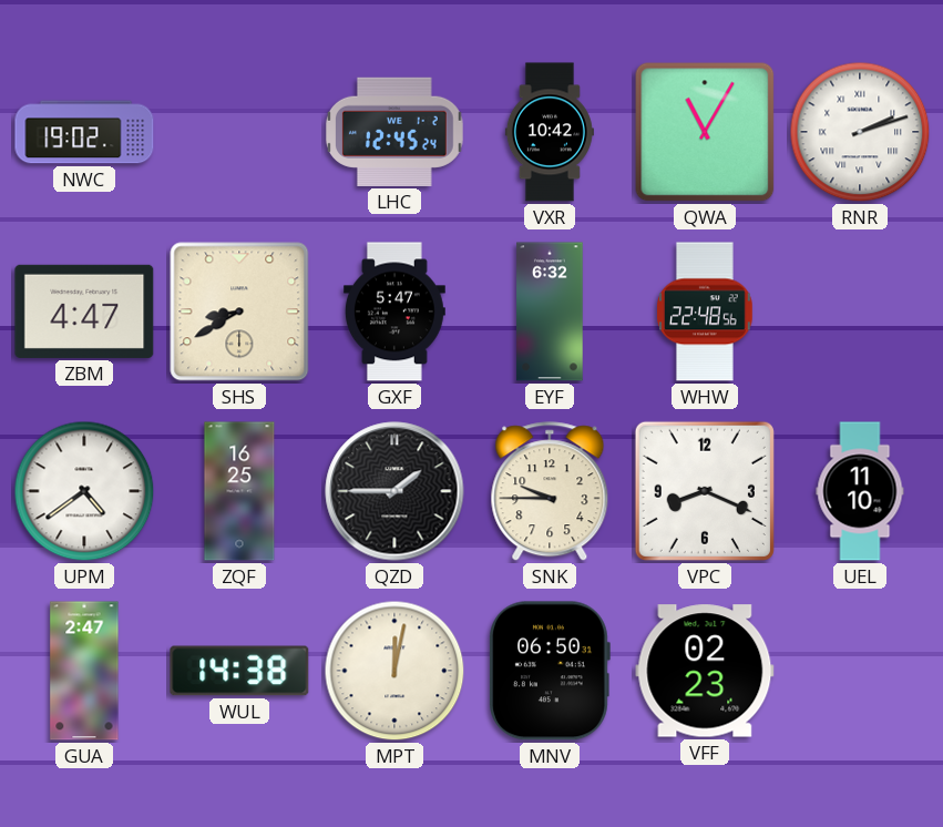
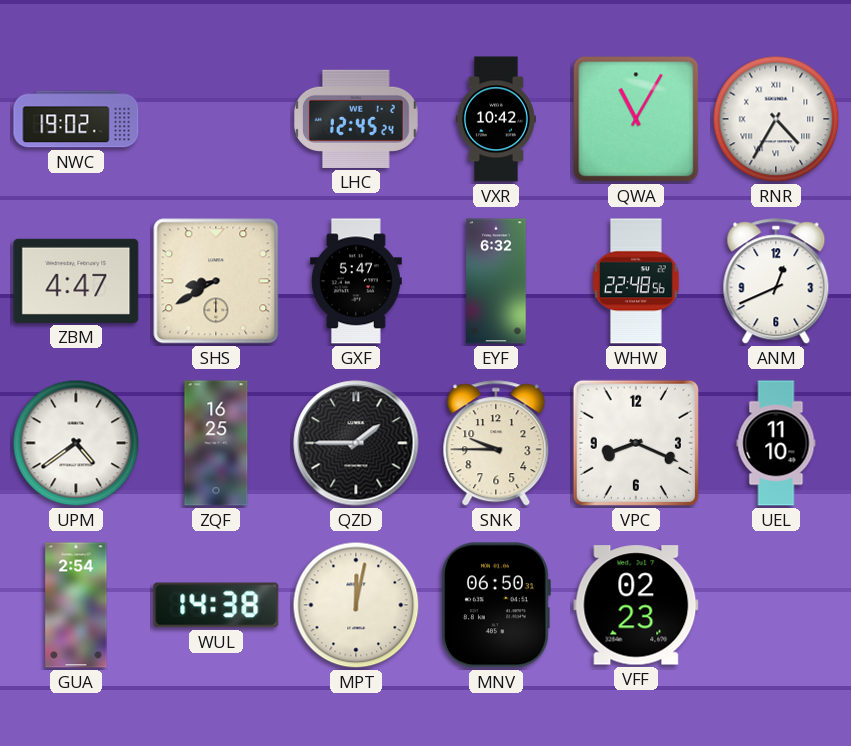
RNR: 2:12 -> 4:35 (776, 119)
ANM: none -> 12:41 (776, 282)
GUA: 2:47 -> 2:54 (76, 605)
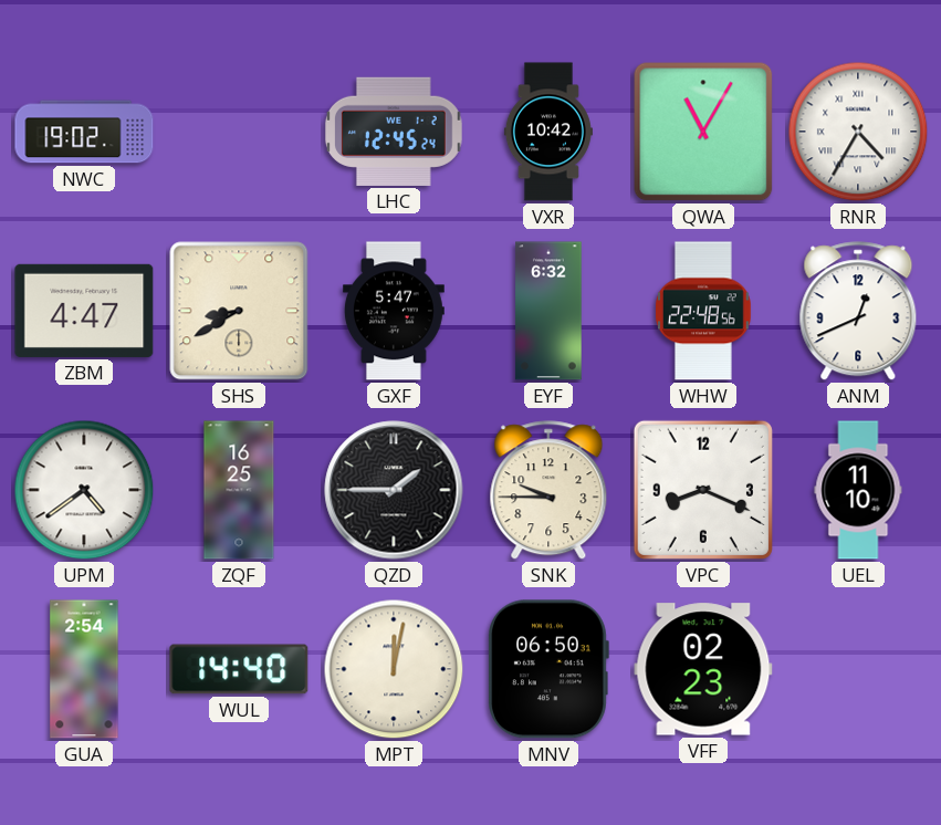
WUL: 14:38 -> 14:40 (239, 669)
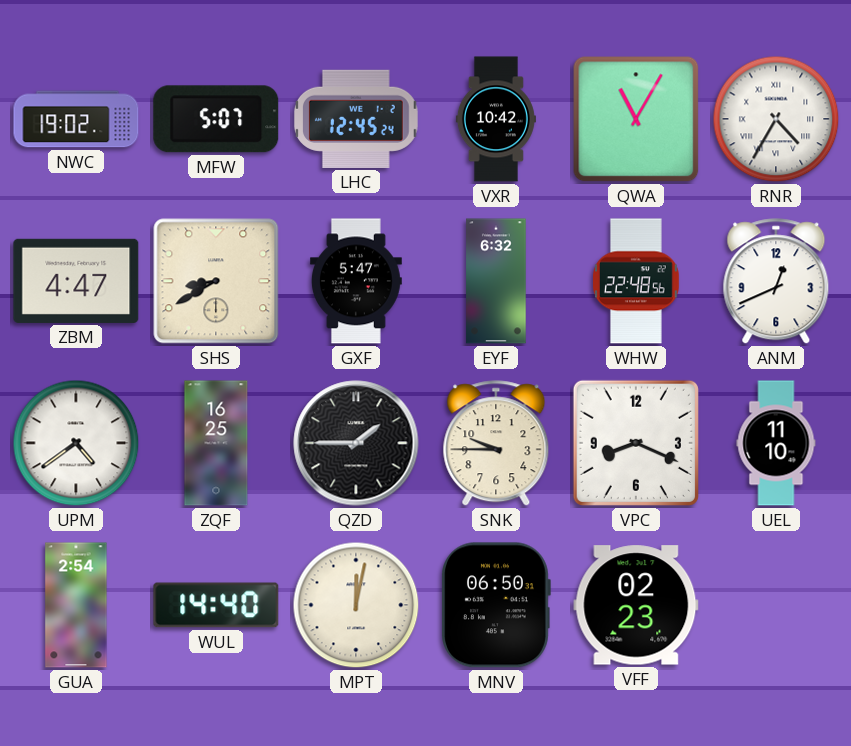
MFW: none -> 5:07 (216, 119)
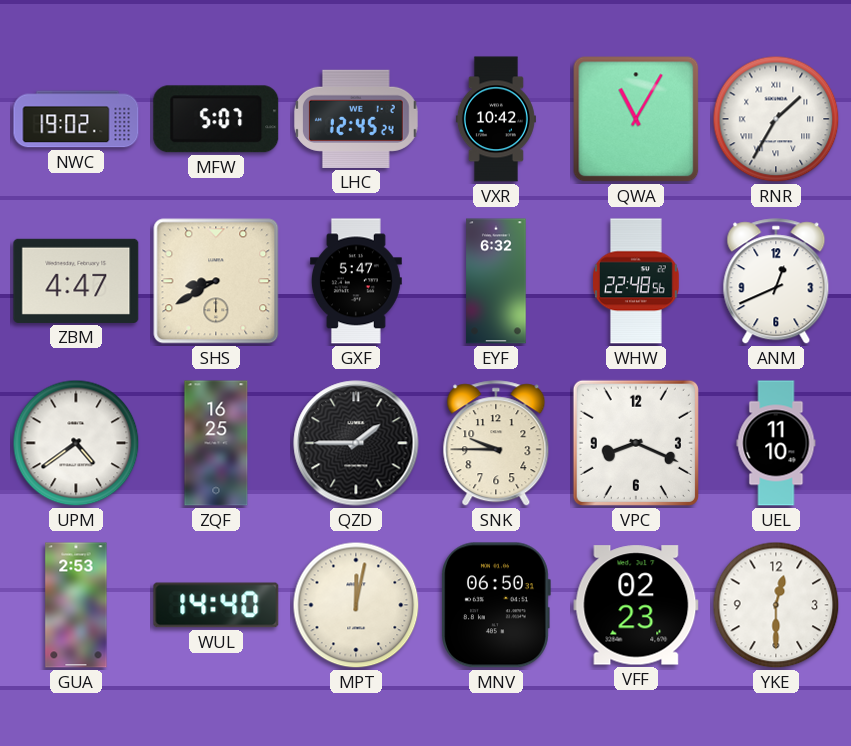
RNR: 4:35 -> 1:35 (776, 119)
GUA: 2:54 -> 2:53 (76, 605)
YKE: none -> 12:30 (776, 605)
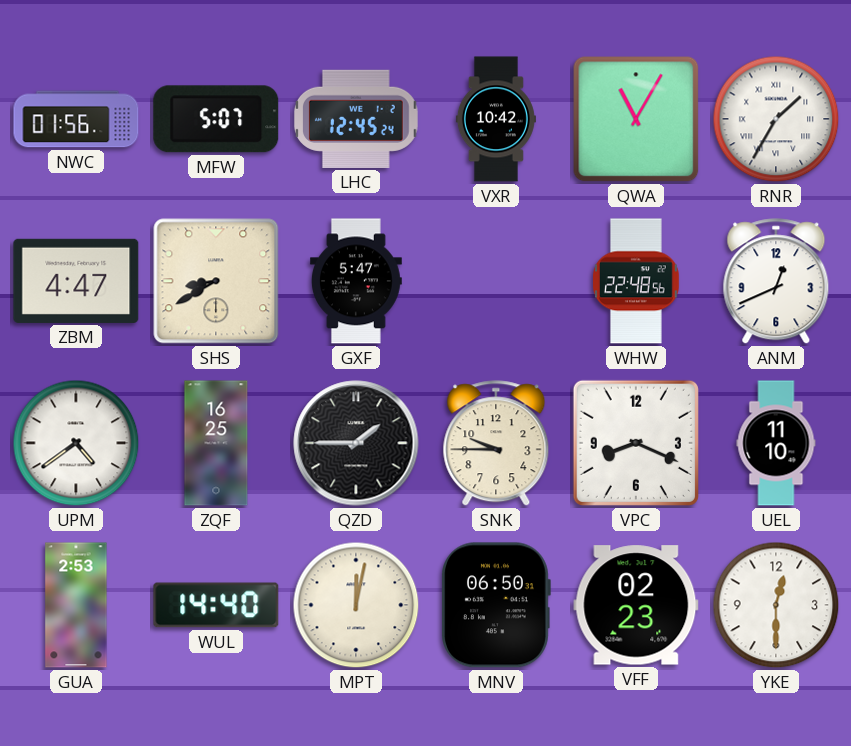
NWC: 19:02 -> 01:56 (76, 119)
EYF: 6:32 -> none (496, 281)
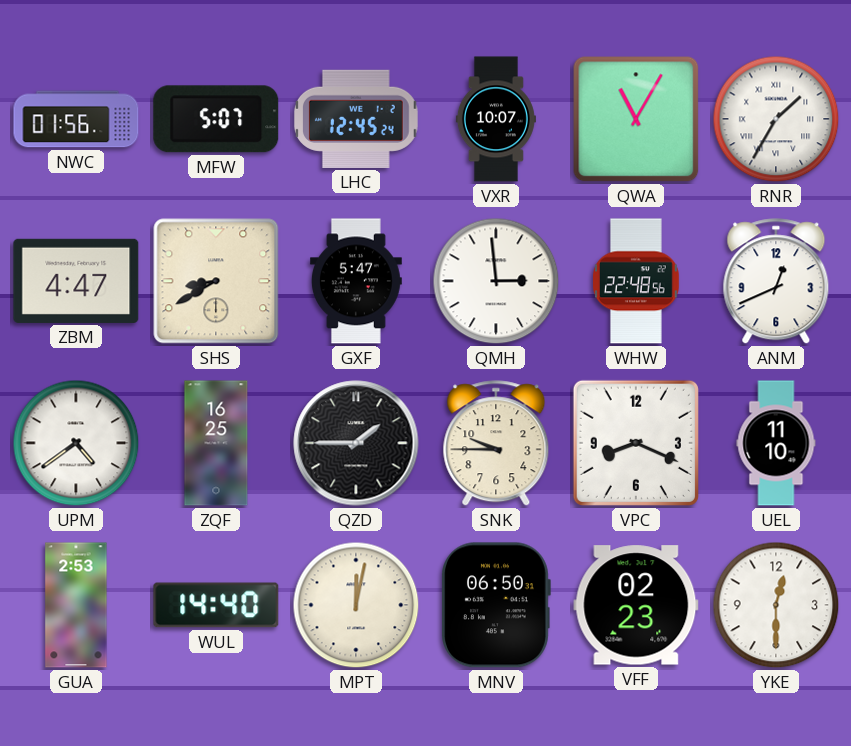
VXR: 10:42 -> 10:07 (496, 119)
QMH: none -> 2:59 (496, 281)
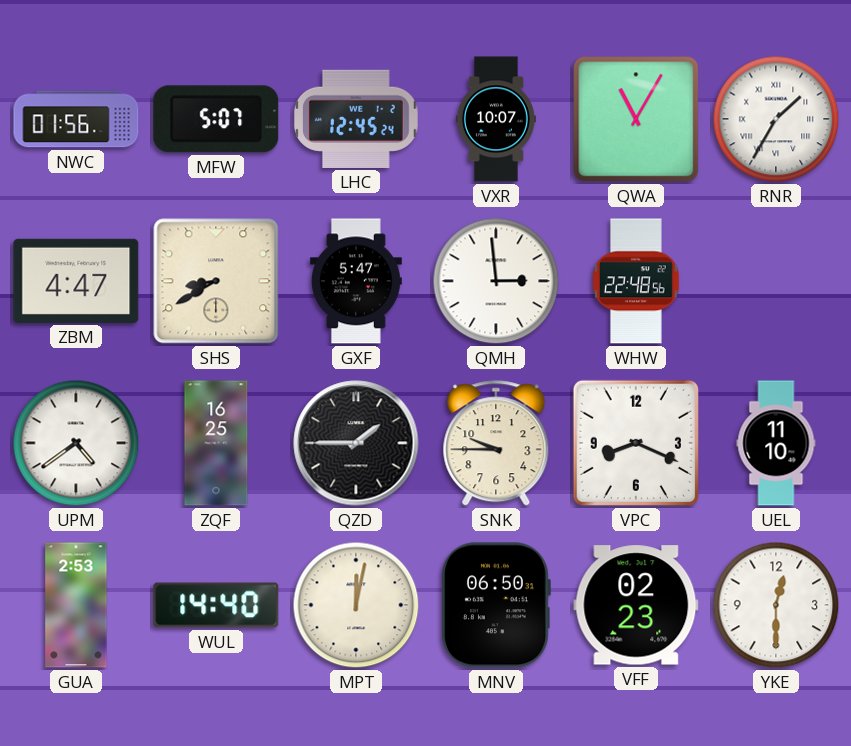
ANM: 12:41 -> none (776, 282)
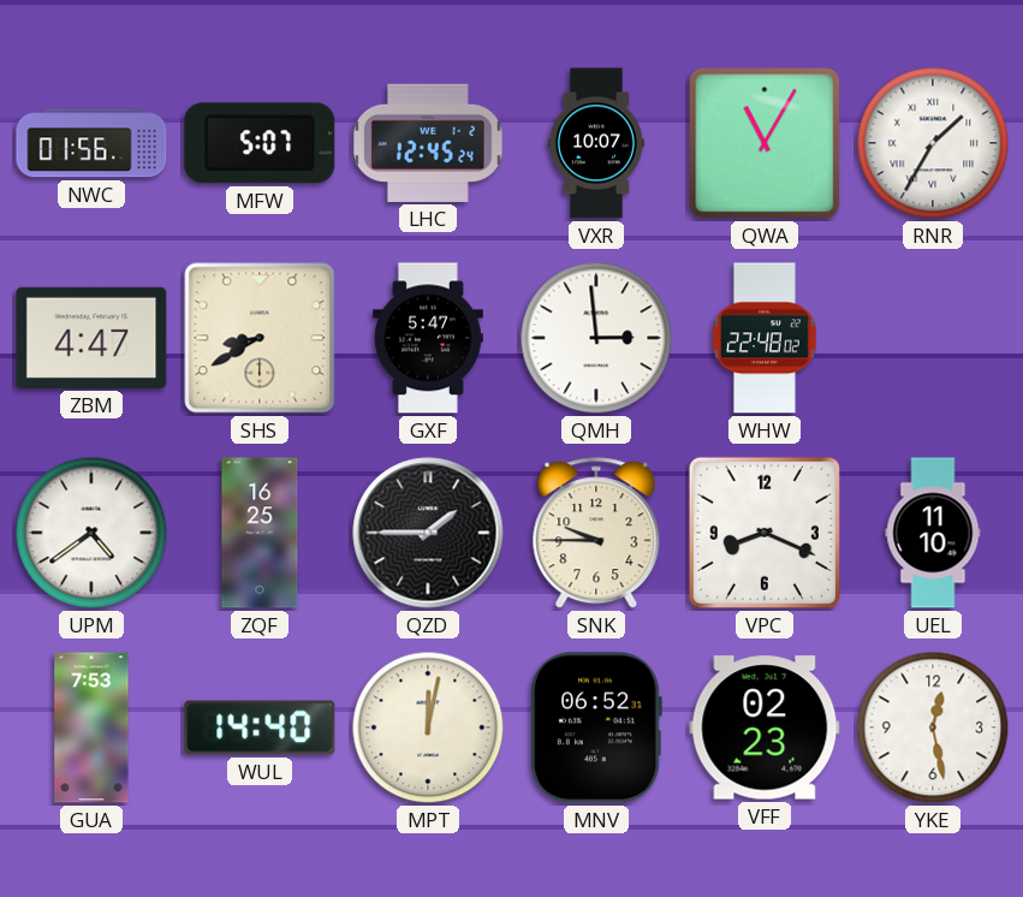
WHW: 22:48:56 -> 22:48:02 (766, 338)
GUA: 2:53 -> 7:53 (91, 727)
MNV: 06:50 -> 06:52 (596, 727)
YKE: 12:30 -> 12:28 (933, 727)
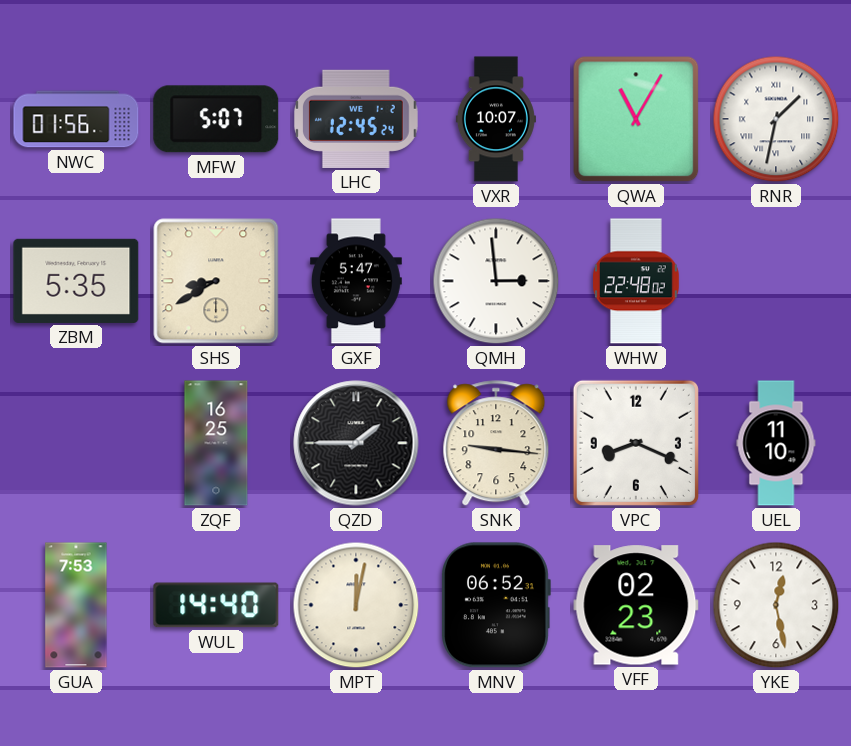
RNR: 1:35 -> 1:32 (776, 119)
ZBM: 4:47 -> 5:35 (76, 281)
UPM: 4:39 -> none (91, 533)
SNK: 9:45 -> 9:16 (496, 444)
